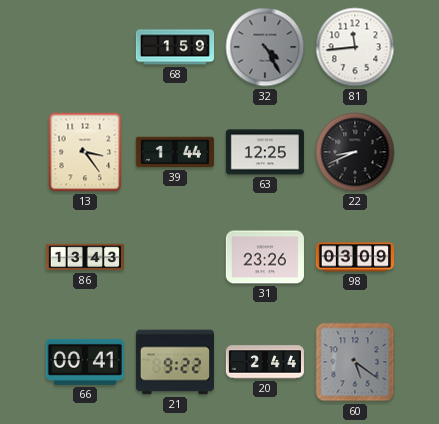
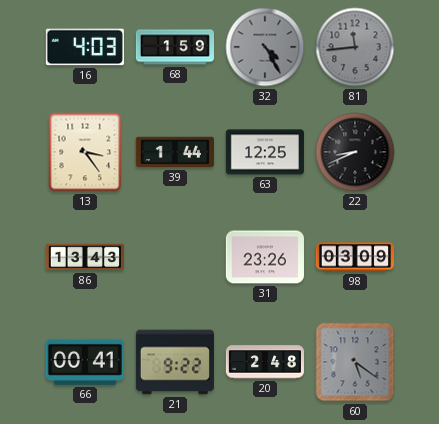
16: none -> 4:03 (85, 47)
81 dial: white -> grey (355, 47)
20: 2:44 -> 2:48 (265, 362)
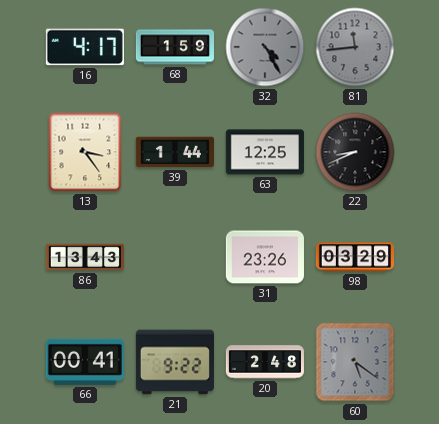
16: 4:03 -> 4:17 (85, 47)
98: 03:09 -> 03:29 (354, 257)
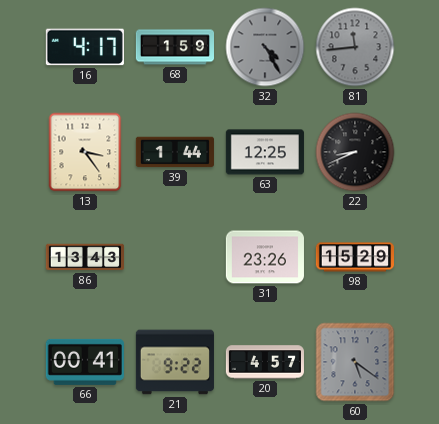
98: 03:29 -> 15:29 (354, 257)
20: 2:48 -> 4:57 (265, 362)
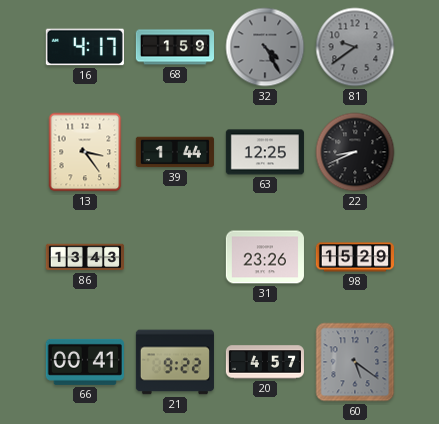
81: 11:44 -> 9:39 (355, 47)
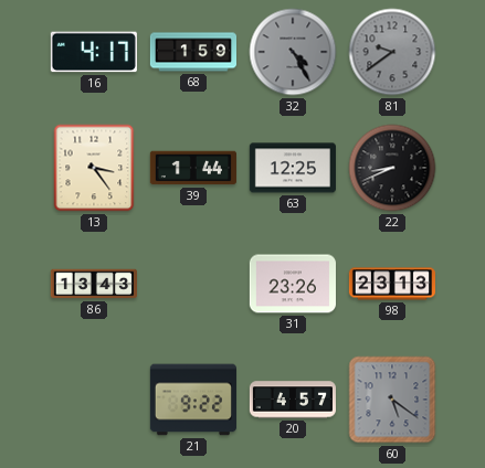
98: 15:29 -> 23:13 (391, 284)
66: 00:41 -> none (85, 362)
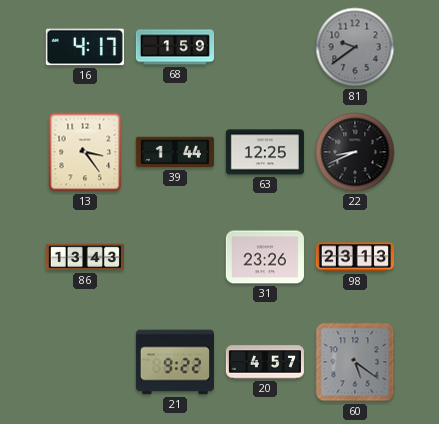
32: 4:25 -> none (293, 52)
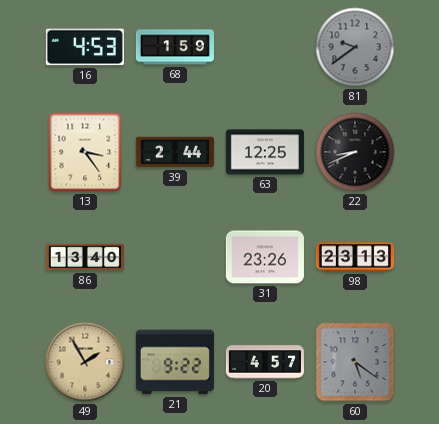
16: 4:17 -> 4:53 (85, 47)
39: 1:44 -> 2:44 (175, 152)
86: 13:43 -> 13:40 (84, 257)
49: none -> 1:55 (85, 362)
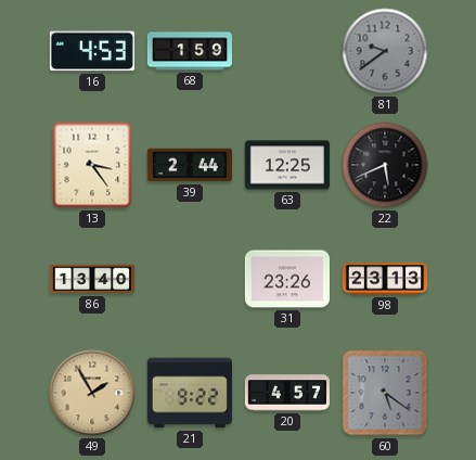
22: 8:41 -> 5:41 (385, 165)
